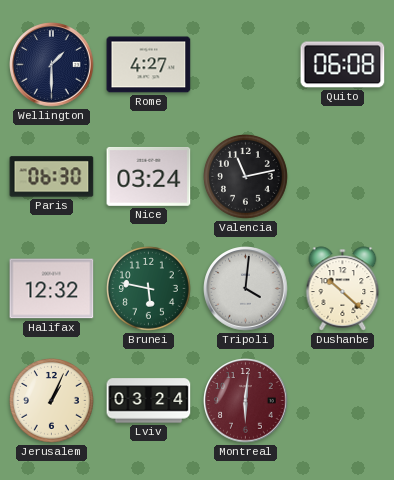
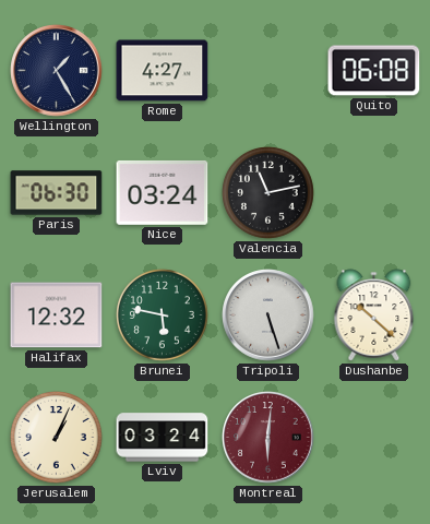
Wellington: 1:30 -> 1:25 (57, 71)
Tripoli: 4:01 -> 5:27 (268, 315)
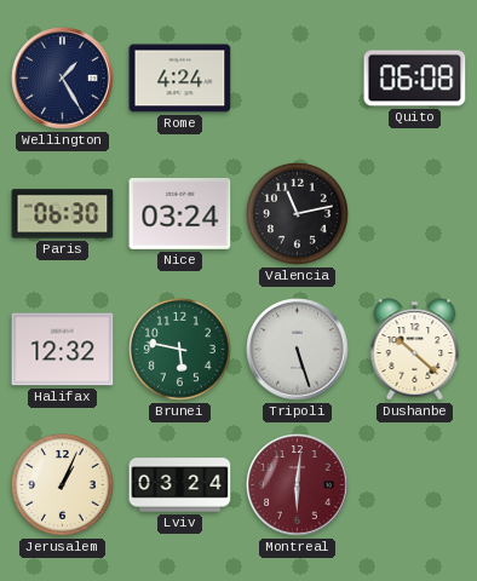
Rome: 4:27 -> 4:24 (180, 79)
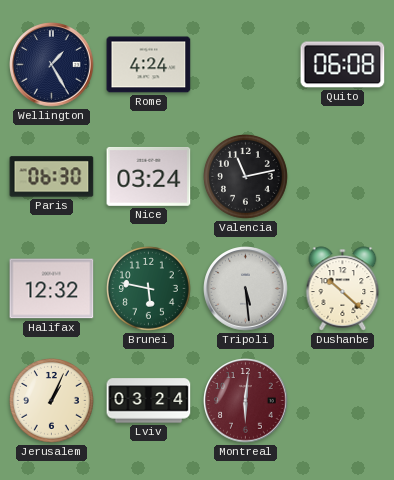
Tripoli: 5:27 -> 5:29 (246, 289)
